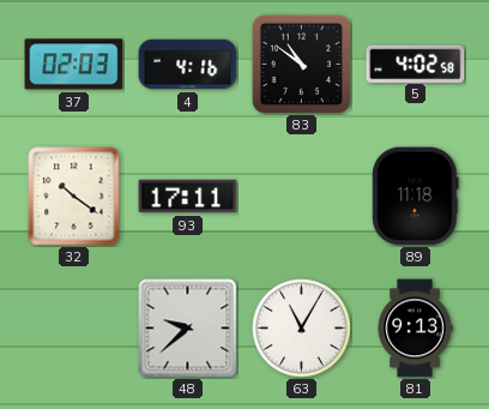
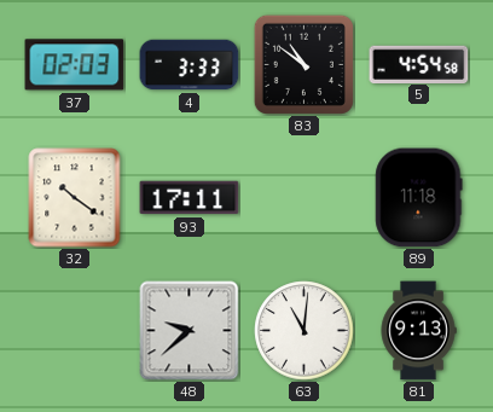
4: 4:16 -> 3:33 (190, 65)
5: 4:02 -> 4:54 (419, 64)
63: 11:05 -> 11:01 (304, 331)
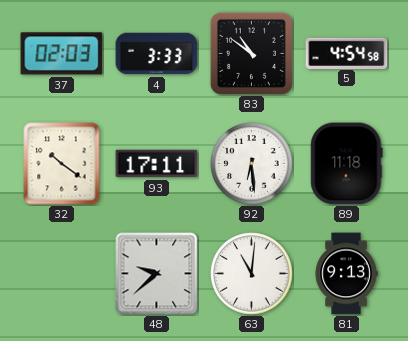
92: none -> 6:29 (252, 164)
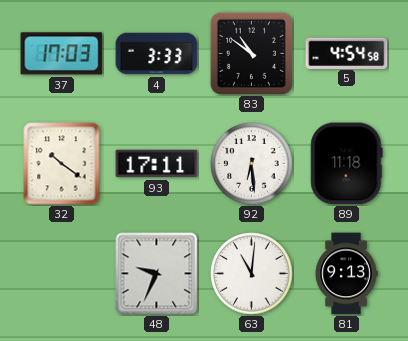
37: 02:03 -> 17:03 (62, 54)
48: 9:38 -> 9:34 (157, 274)
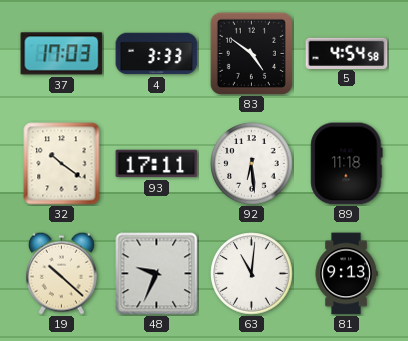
83: 10:51 -> 4:51 (251, 53)
19: none -> 10:22 (61, 273)
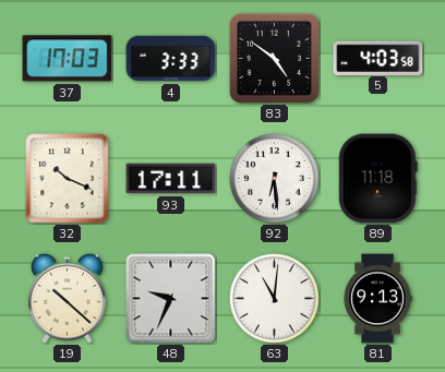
5: 4:54 -> 4:03 (378, 58)
32: 10:21 -> 10:19 (68, 179)
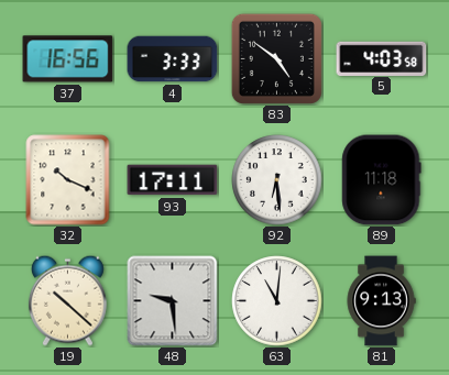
37: 17:03 -> 16:56 (68, 59)
48: 9:34 -> 9:29 (173, 301)
